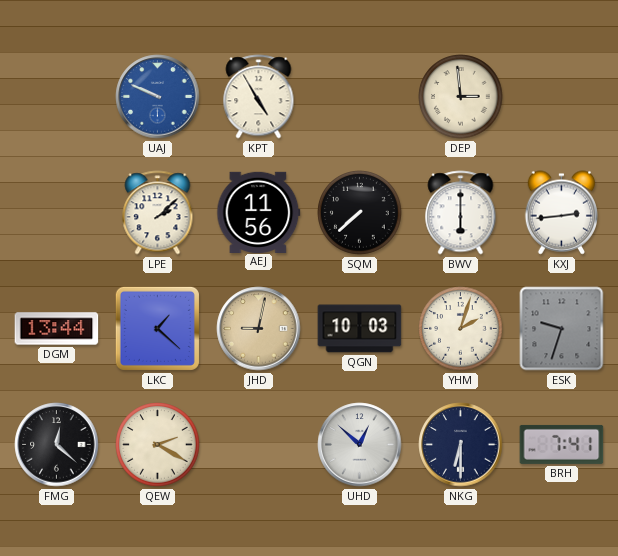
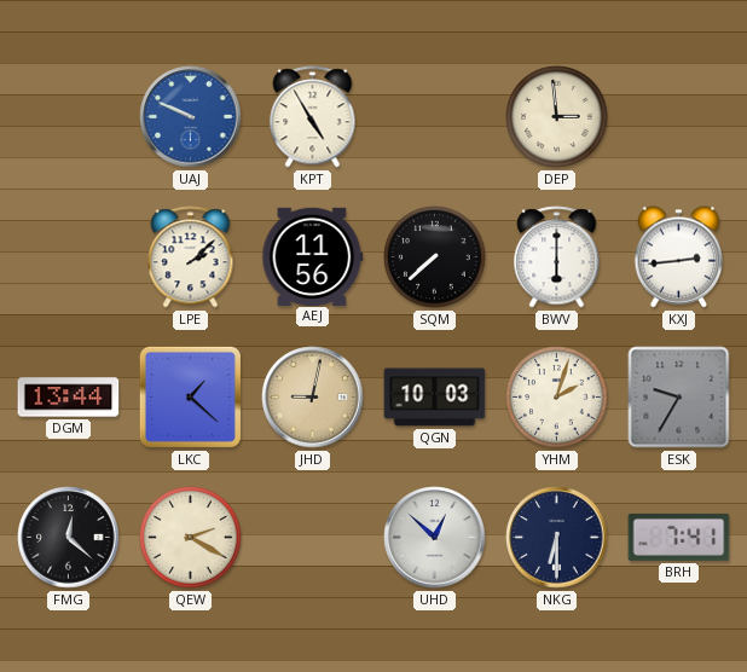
ESK: 9:33 -> 9:35 (679, 398)
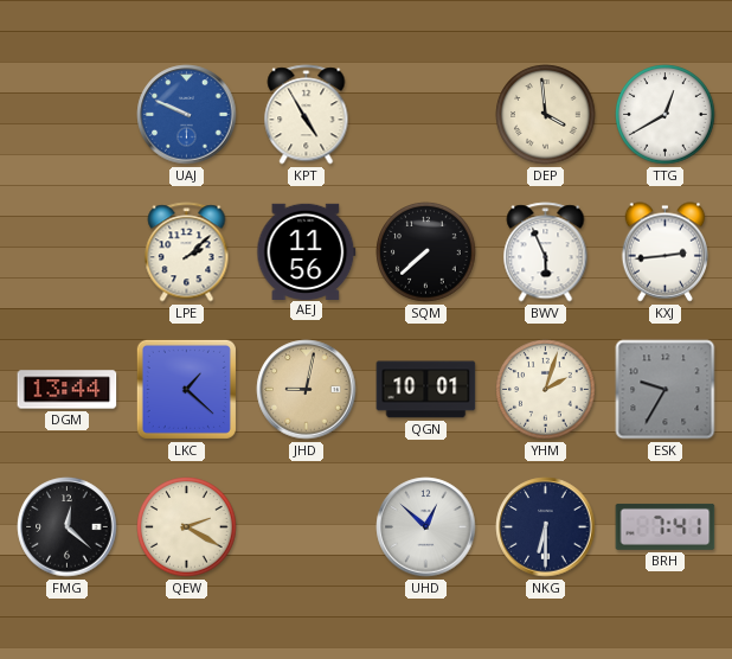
DEP: 2:59 -> 3:59 (546, 115)
TTG: none -> 12:40 (666, 115)
BWV: 6:00 -> 5:56 (546, 252)
QGN: 10:03 -> 10:01 (426, 390)
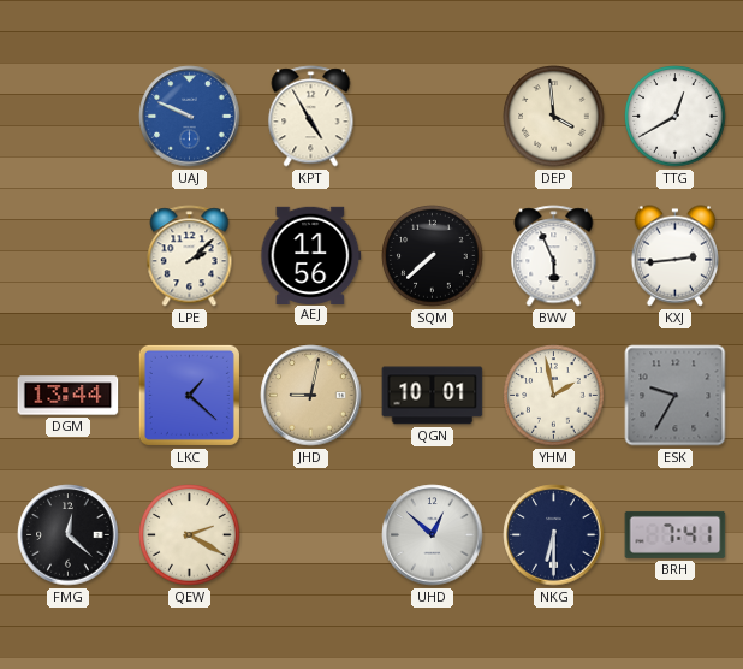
YHM: 2:03 -> 1:58 (554, 396)
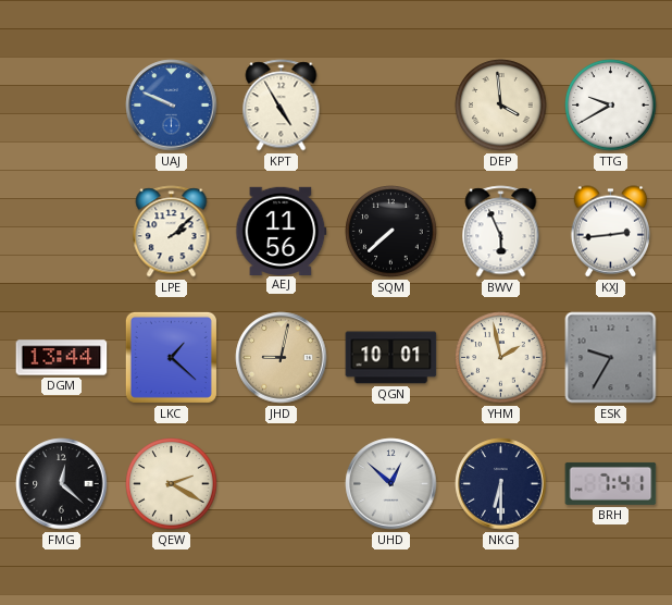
TTG: 12:40 -> 9:40 (611, 106)
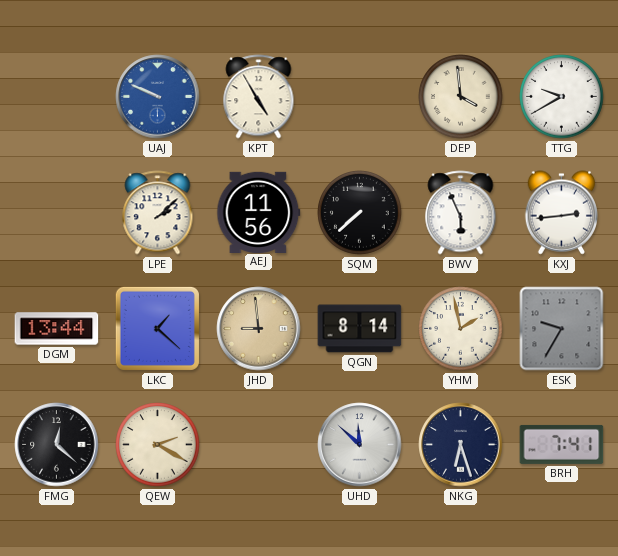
JHD: 9:02 -> 8:59 (259, 329)
QGN: 10:01 -> 8:14 (360, 329)
UHD: 12:52 -> 11:52 (360, 445)
NKG: 6:30 -> 6:27 (461, 445)
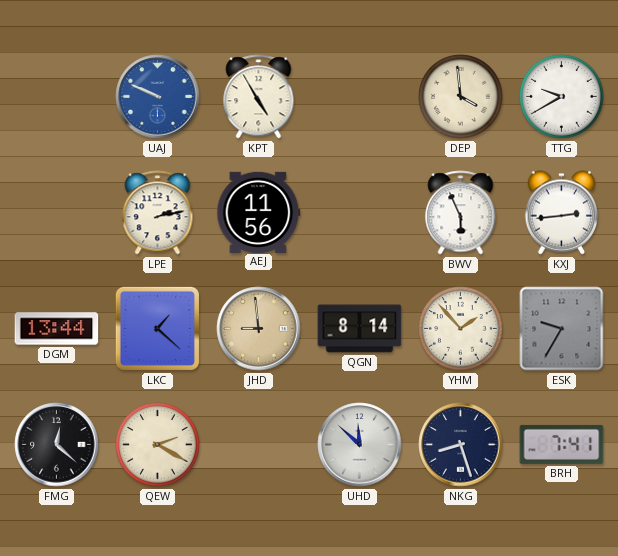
LPE: 2:08 -> 2:13 (158, 213)
SQM: 7:38 -> none (360, 213)
YHM: 1:58 -> 1:53 (461, 329)
NKG: 6:27 -> 8:27 (461, 445)
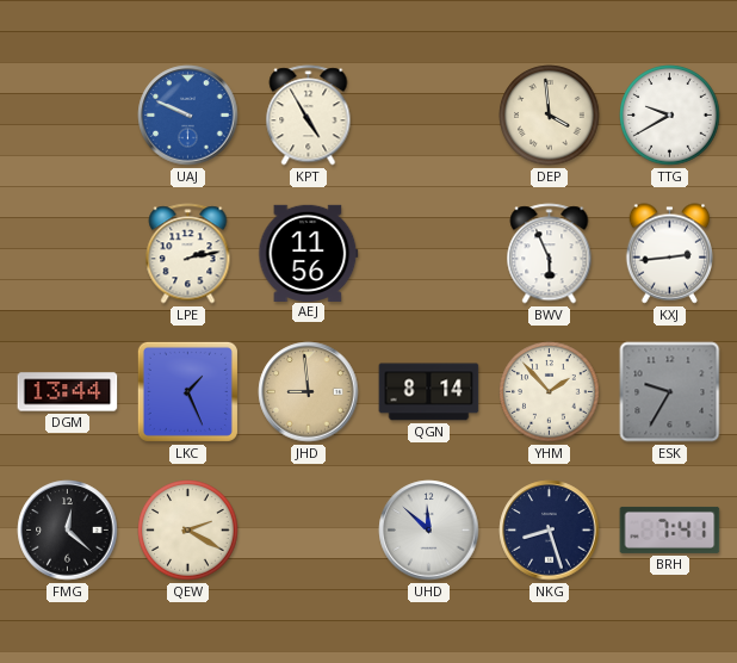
LKC: 1:22 -> 1:26 (187, 391)
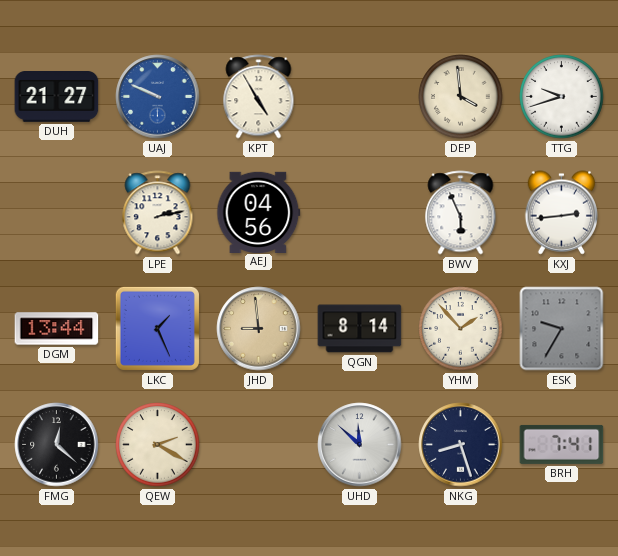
DUH: none -> 21:27 (57, 97)
TTG: 9:40 -> 9:42 (562, 97)
AEJ: 11:56 -> 04:56 (259, 212)
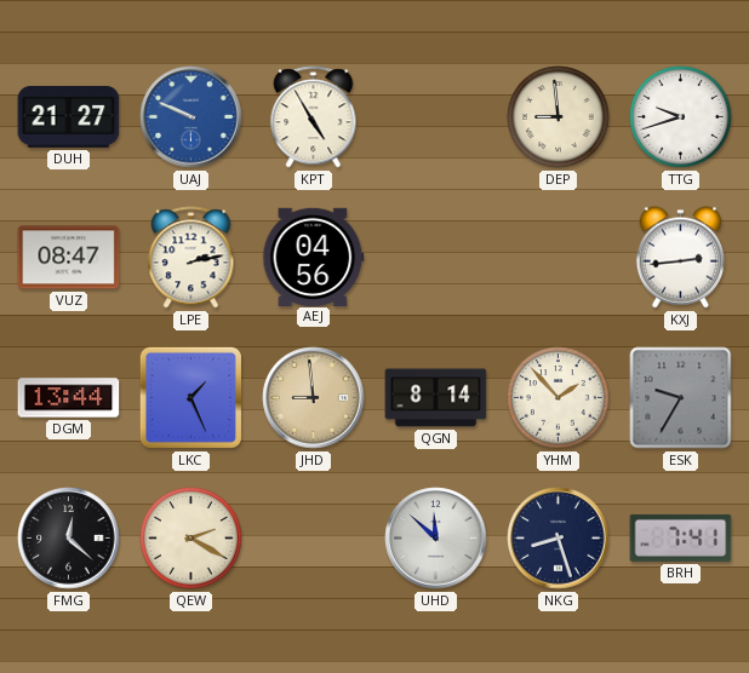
DEP: 3:59 -> 8:59 (559, 117)
VUZ: none -> 08:47 (69, 258)
BWV: 5:56 -> none (461, 213)
